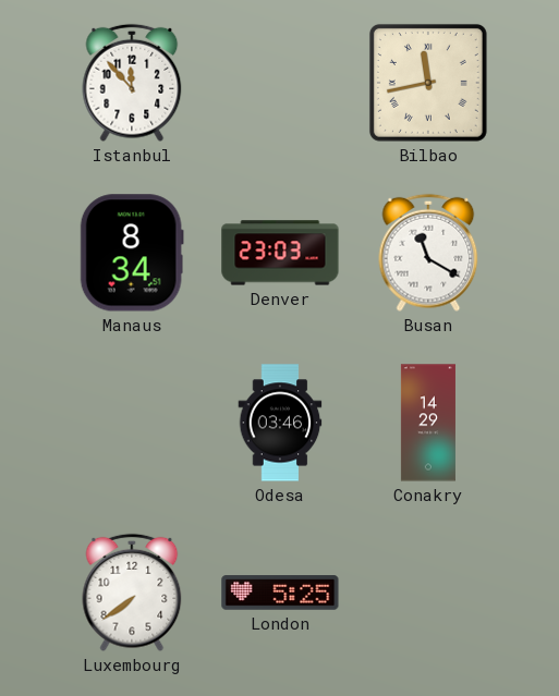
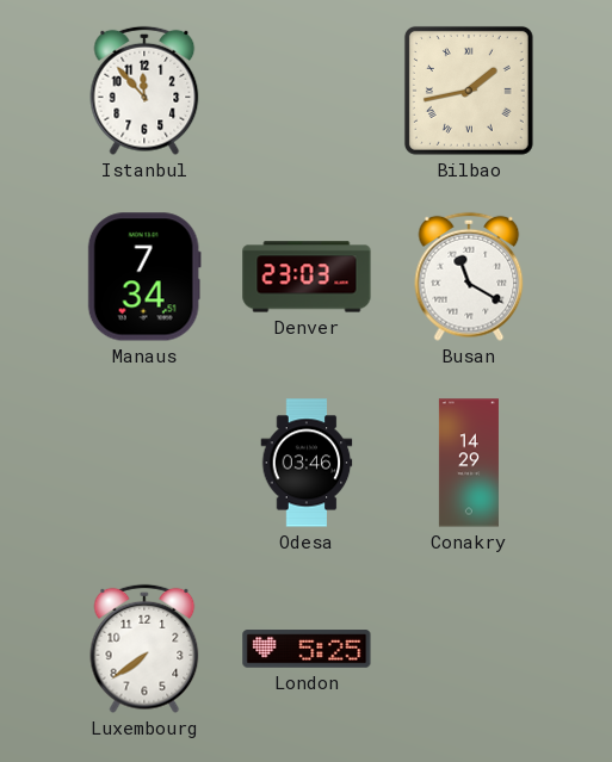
Bilbao: 11:43 -> 1:43 (469, 91)
Manaus: 8:34 -> 7:34 (144, 277)
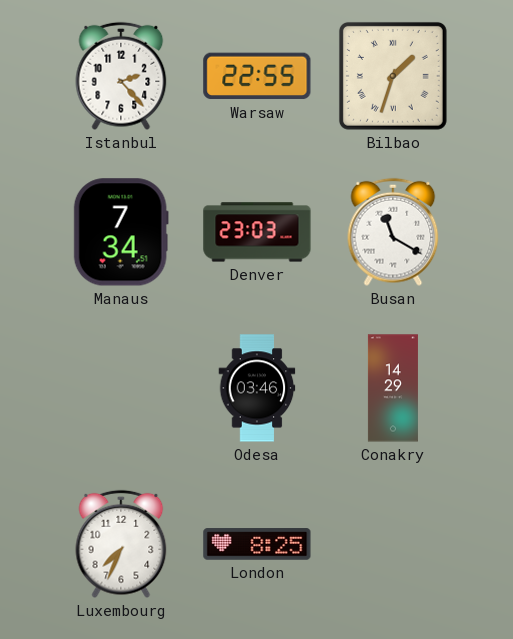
Istanbul: 11:53 -> 2:23 (121, 76)
Warsaw: none -> 22:55 (257, 76)
Bilbao: 1:43 -> 1:33 (393, 76)
Luxembourg: 7:39 -> 7:34 (121, 544)
London: 5:25 -> 8:25 (257, 544)
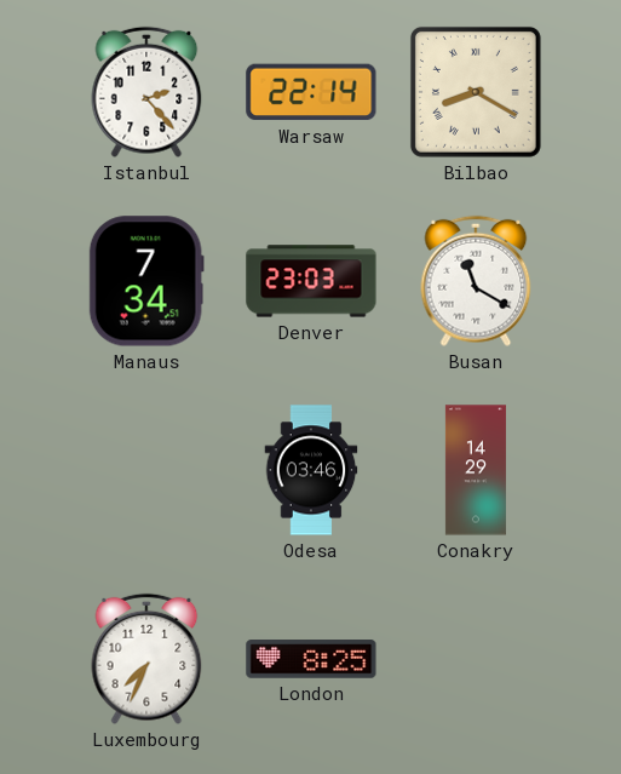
Warsaw: 22:55 -> 22:14 (311, 92)
Bilbao: 1:33 -> 8:20 (476, 92)
